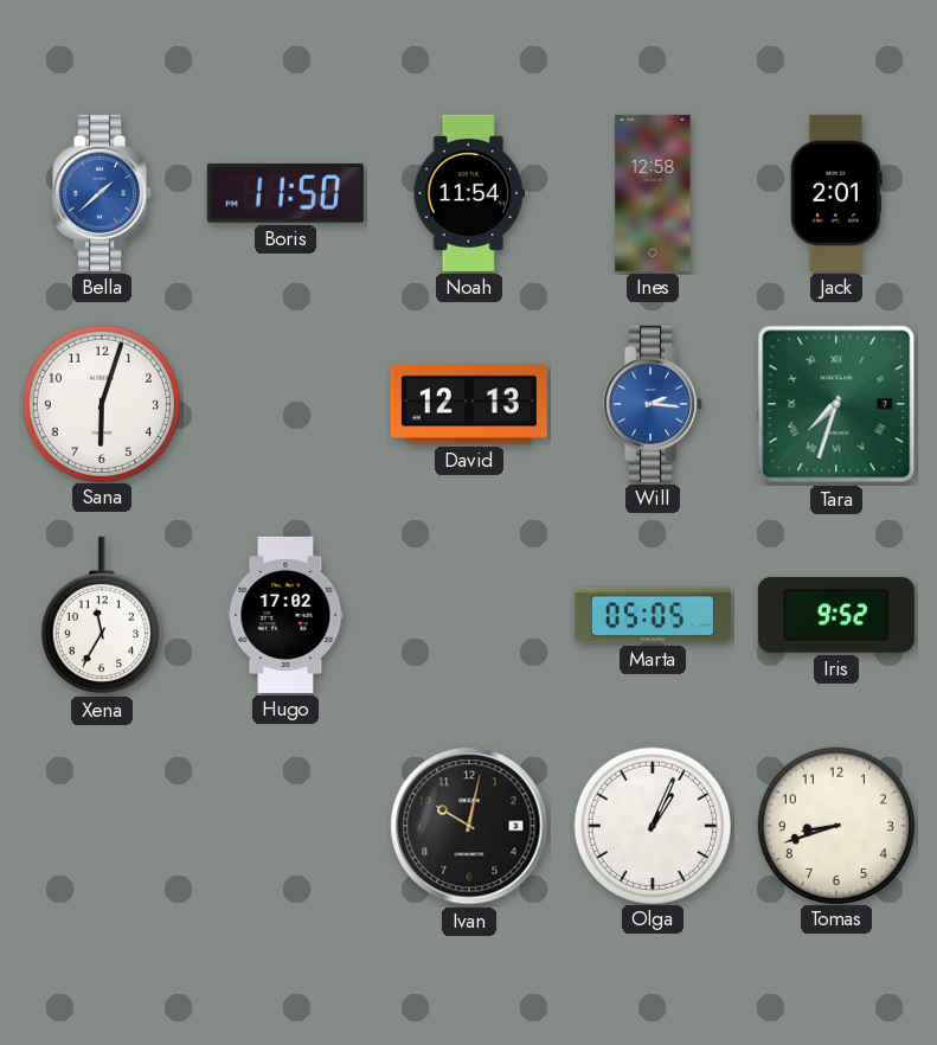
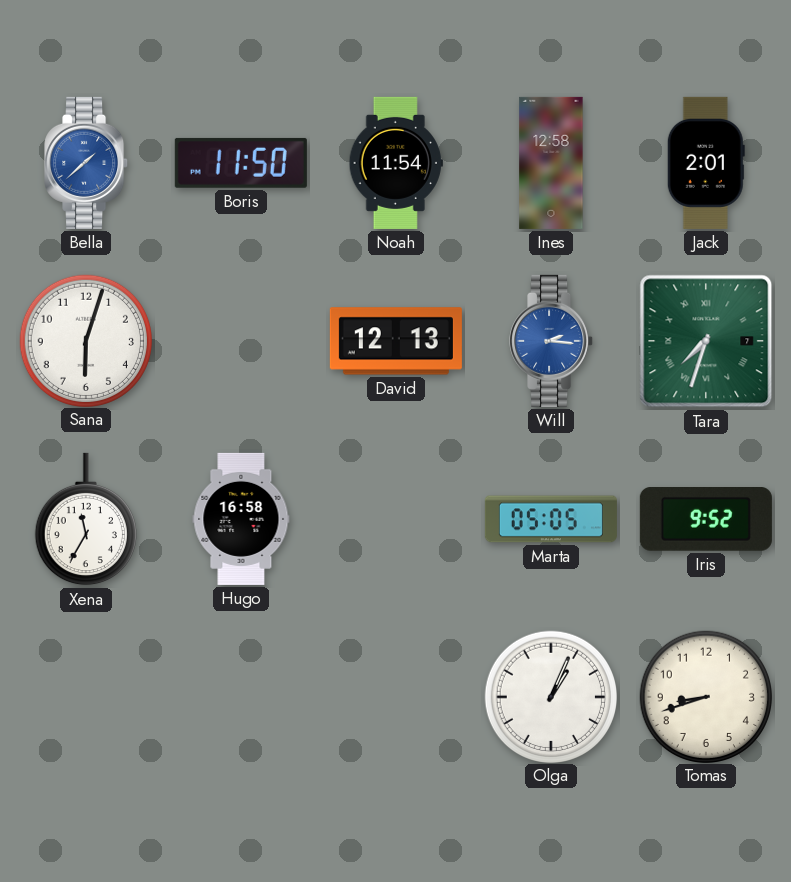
Hugo: 17:02 -> 16:58 (241, 519)
Ivan: 10:02 -> none (469, 826)
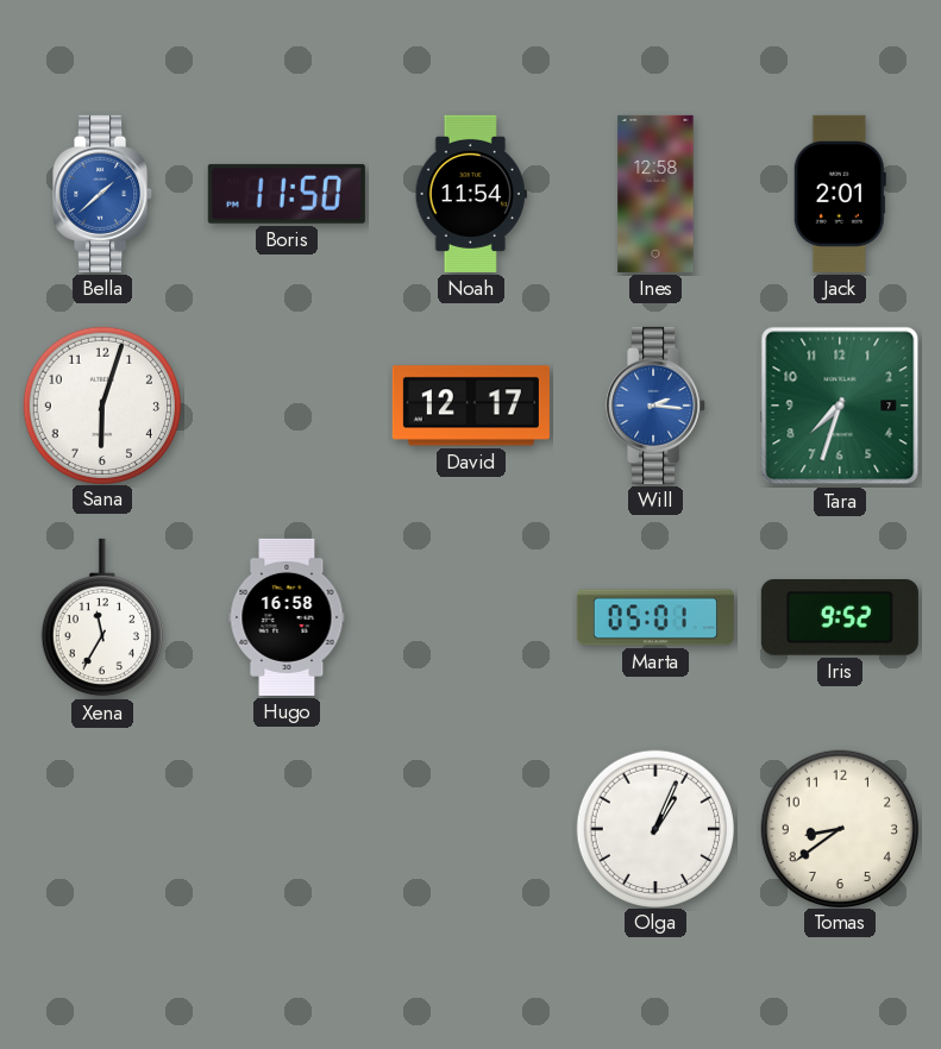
David: 12:13 -> 12:17 (471, 406)
Tara numerals: Roman -> Arabic (840, 406)
Marta: 05:05 -> 05:01 (655, 617)
Tomas: 8:42 -> 8:39 (839, 828)
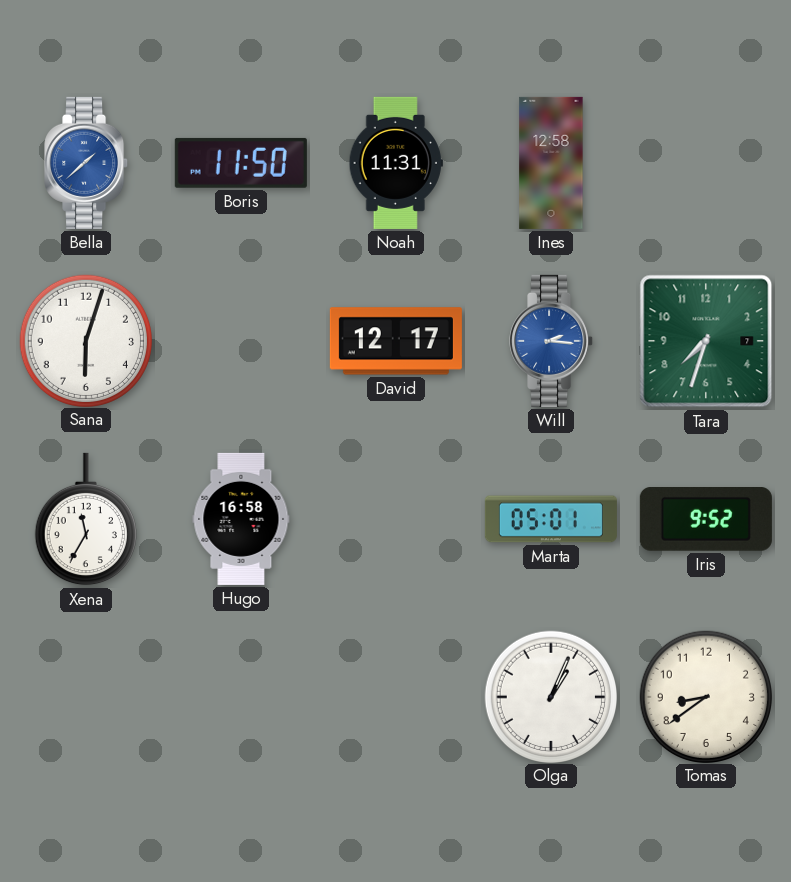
Noah: 11:54 -> 11:31 (396, 163)
Jack: 2:01 -> none (840, 194)
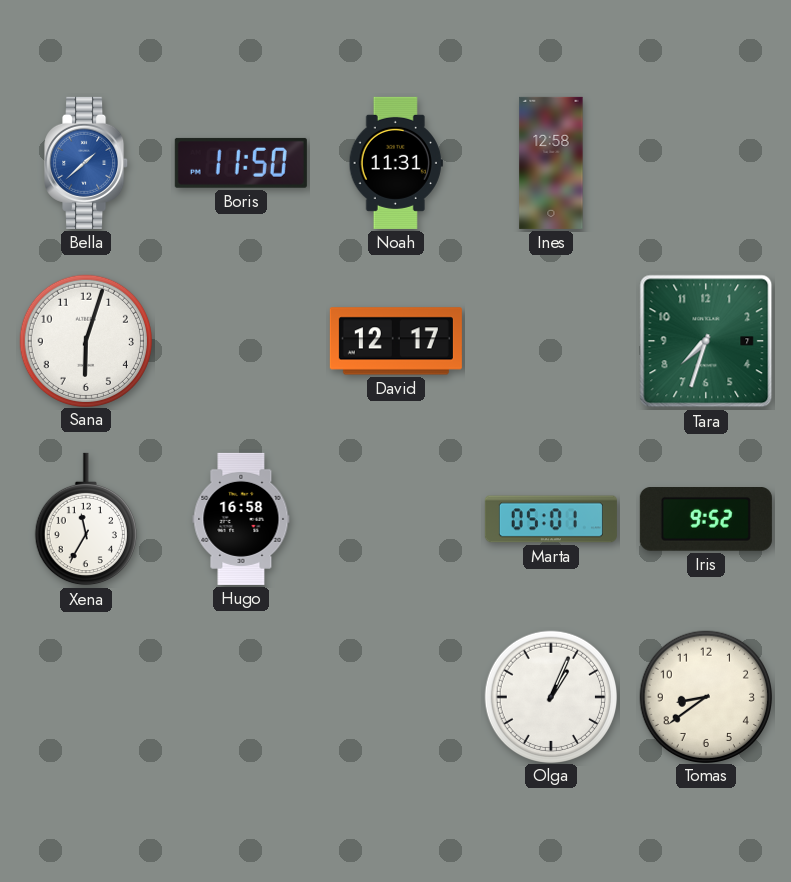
Will: 2:16 -> none (552, 341)
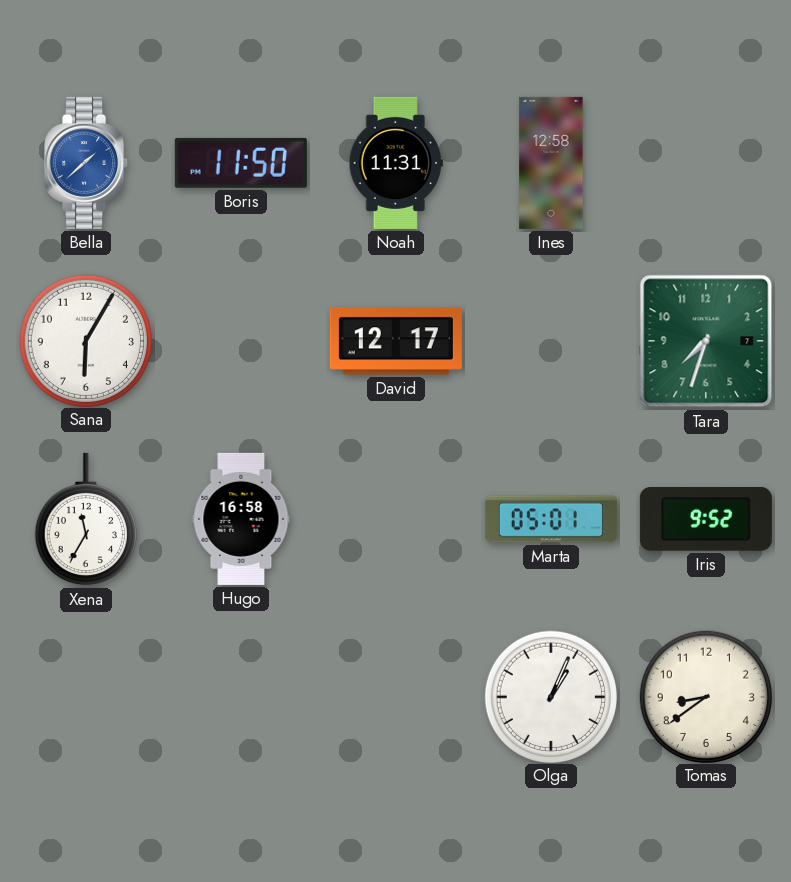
Sana: 6:03 -> 6:05 (85, 340)
